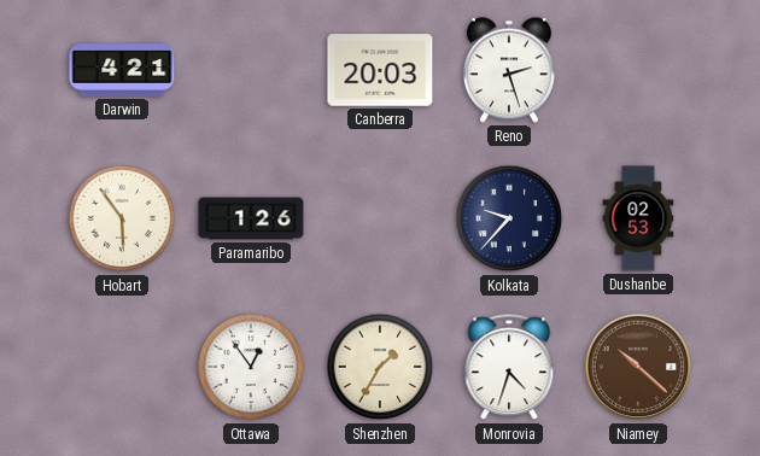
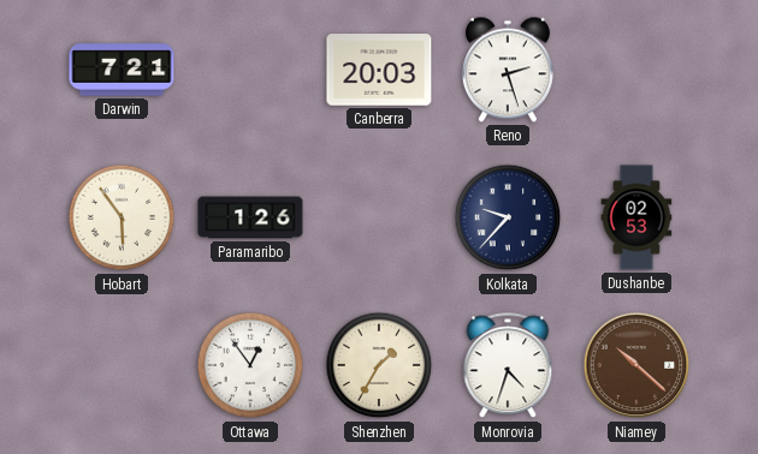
Darwin: 4:21 -> 7:21 (122, 70)
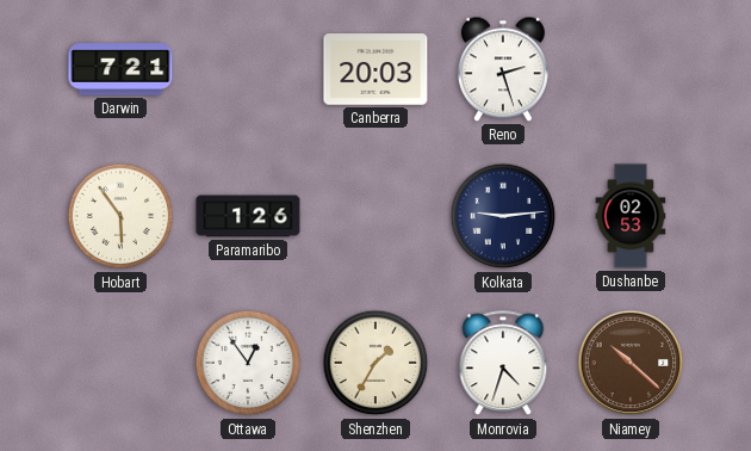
Kolkata: 9:37 -> 9:14 (503, 216)
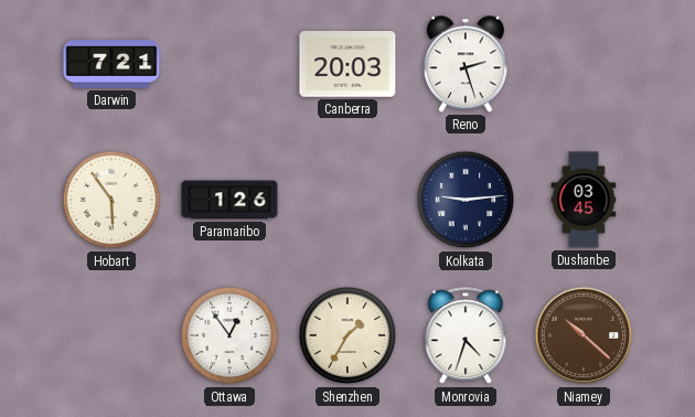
Dushanbe: 02:53 -> 03:45 (584, 200)
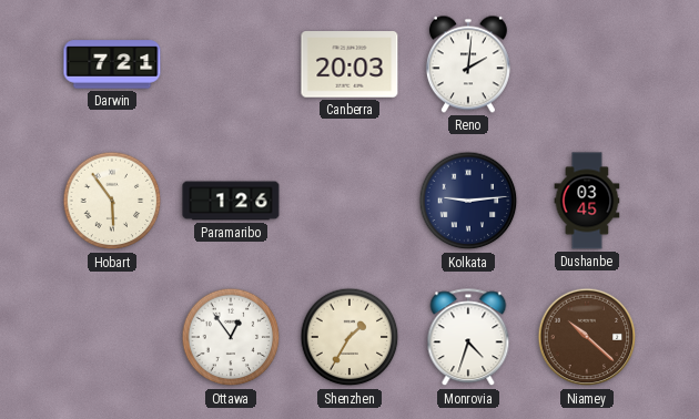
Reno: 2:27 -> 2:01 (468, 64)
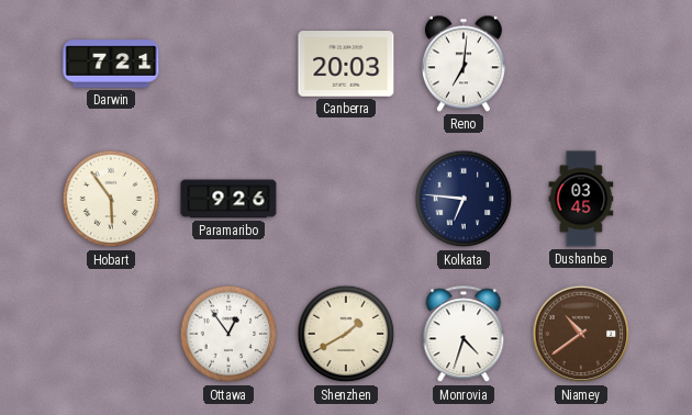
Reno: 2:01 -> 7:01 (464, 64)
Paramaribo: 1:26 -> 9:26 (228, 199)
Kolkata: 9:14 -> 6:46 (464, 199)
Shenzhen: 1:35 -> 1:40 (346, 334)
Niamey: 10:22 -> 10:39 (581, 334)
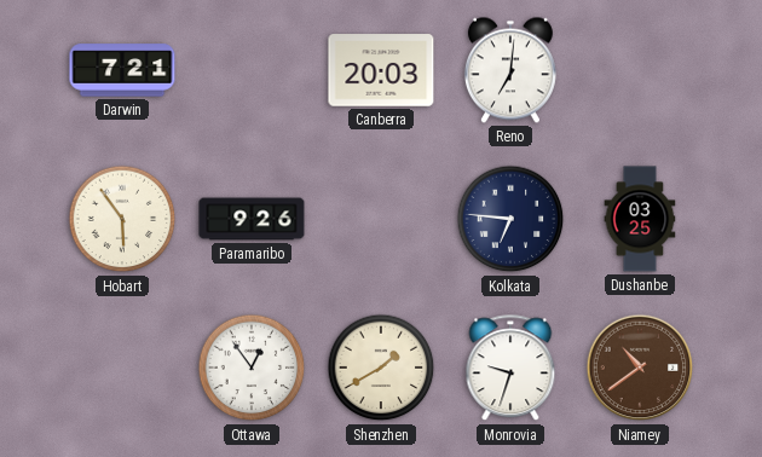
Dushanbe: 03:45 -> 03:25 (640, 219)
Monrovia: 4:33 -> 9:33 (510, 369)
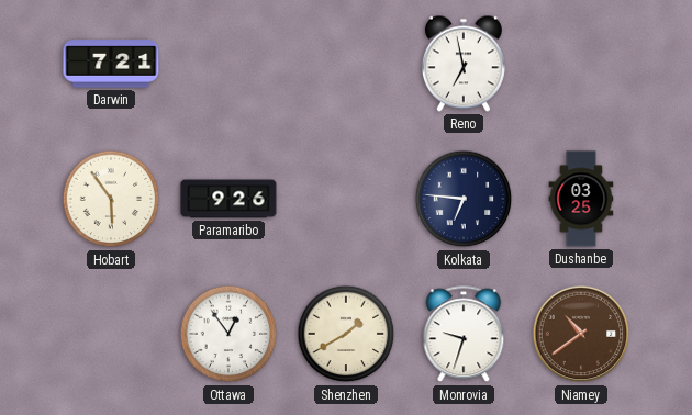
Canberra: 20:03 -> none (381, 70)
Reno: 7:01 -> 6:58 (464, 64)
